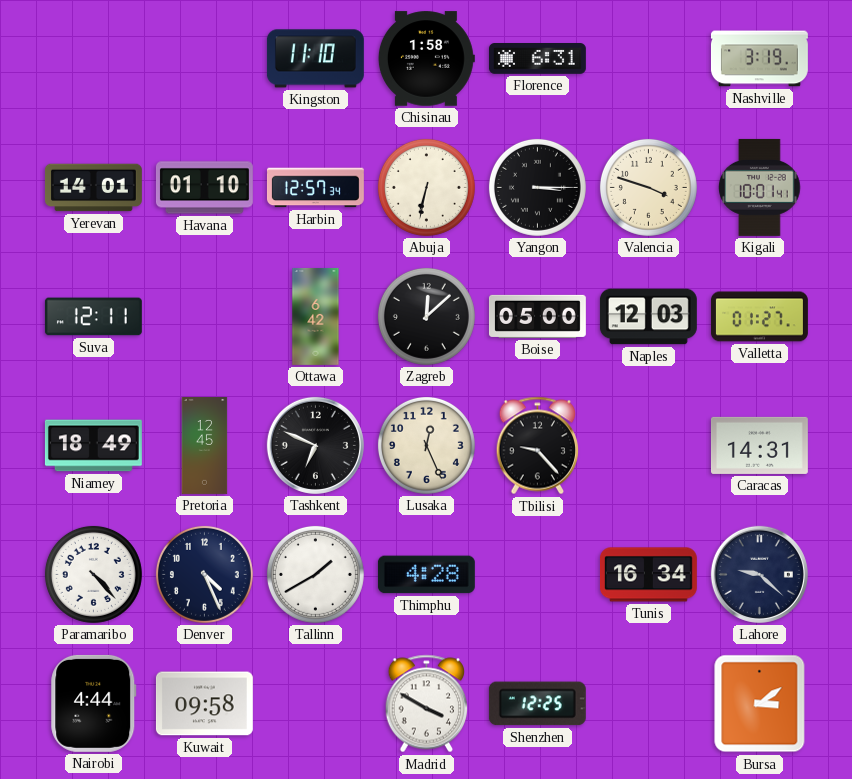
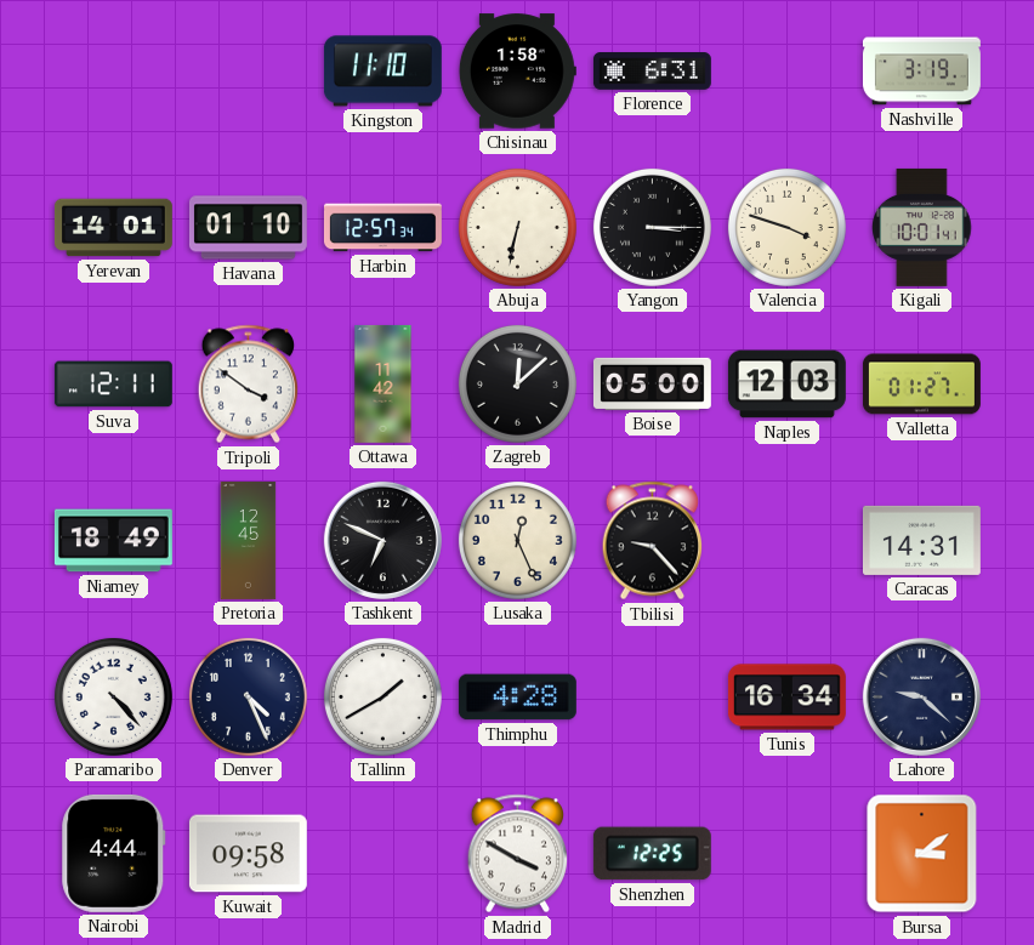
Tripoli: none -> 3:51 (249, 385)
Ottawa: 6:42 -> 11:42 (384, 383)
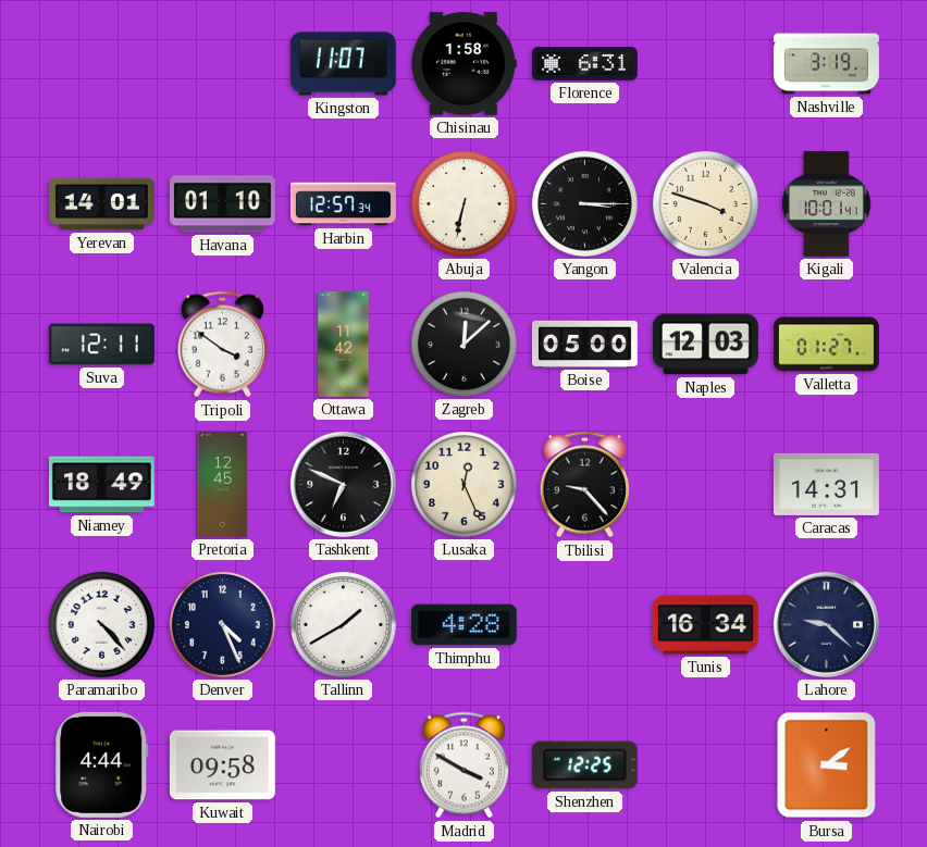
Kingston: 11:10 -> 11:07 (343, 64)
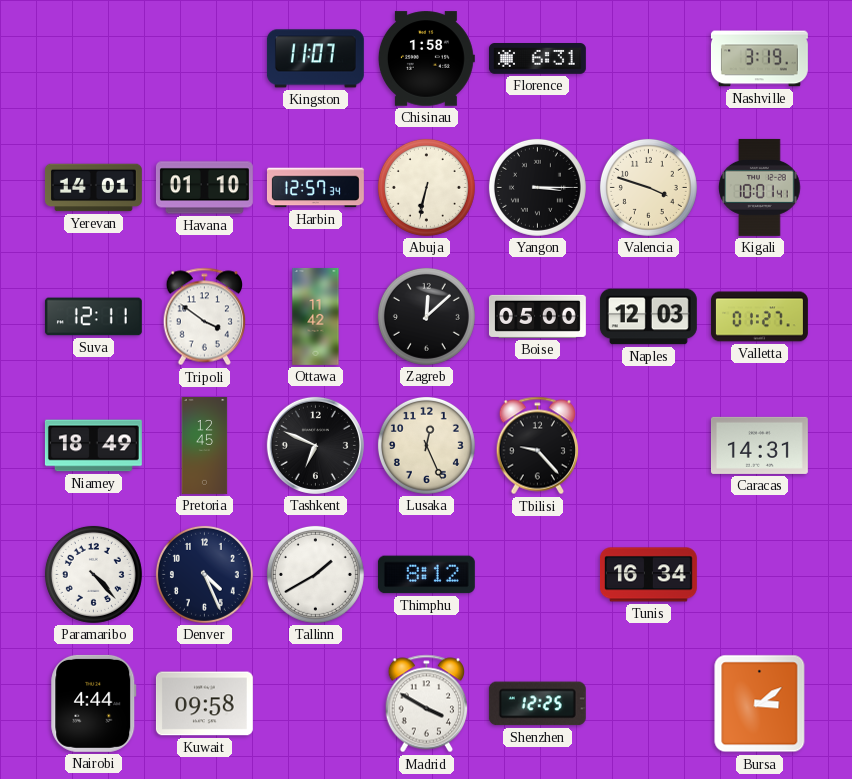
Thimphu: 4:28 -> 8:12 (426, 575)
Lahore: 9:22 -> none (826, 624)
